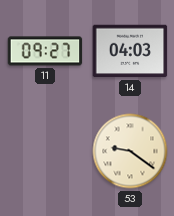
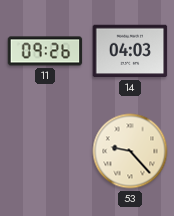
11: 09:27 -> 09:26 (45, 51)
53: 9:21 -> 9:23 (130, 151)
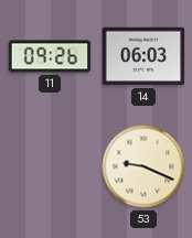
14: 04:03 -> 06:03 (143, 56)
53: 9:23 -> 9:19 (143, 166)
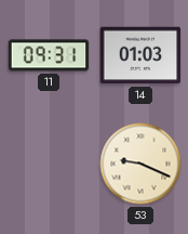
11: 09:26 -> 09:31 (49, 55)
14: 06:03 -> 01:03 (140, 55)
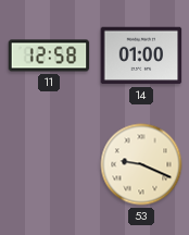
11: 09:31 -> 12:58 (49, 55)
14: 01:03 -> 01:00 (141, 55)
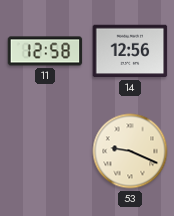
14: 01:00 -> 12:56 (130, 51)
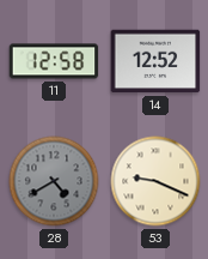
14: 12:56 -> 12:52 (155, 61)
28: none -> 4:40 (54, 181)
